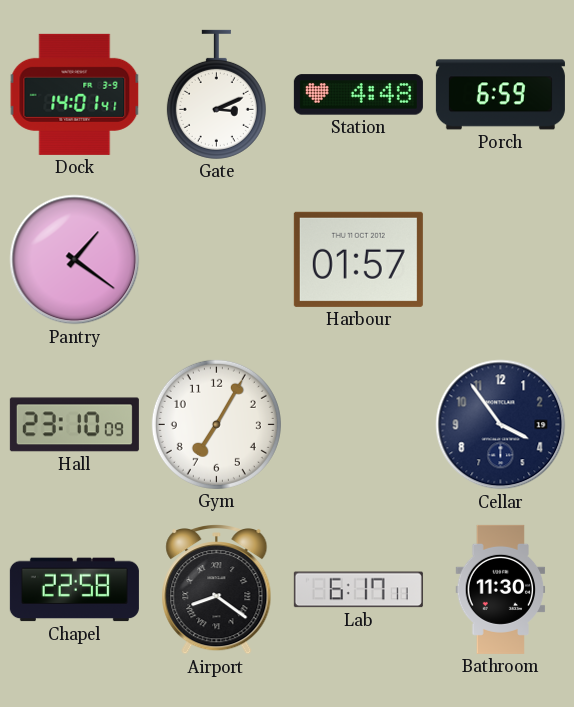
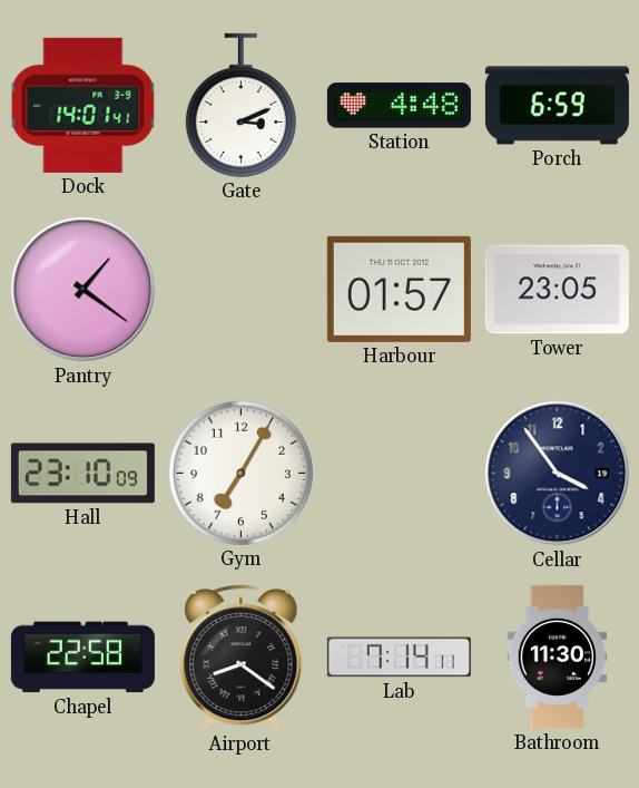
Tower: none -> 23:05 (557, 290)
Lab: 6:17 -> 7:14 (399, 658)
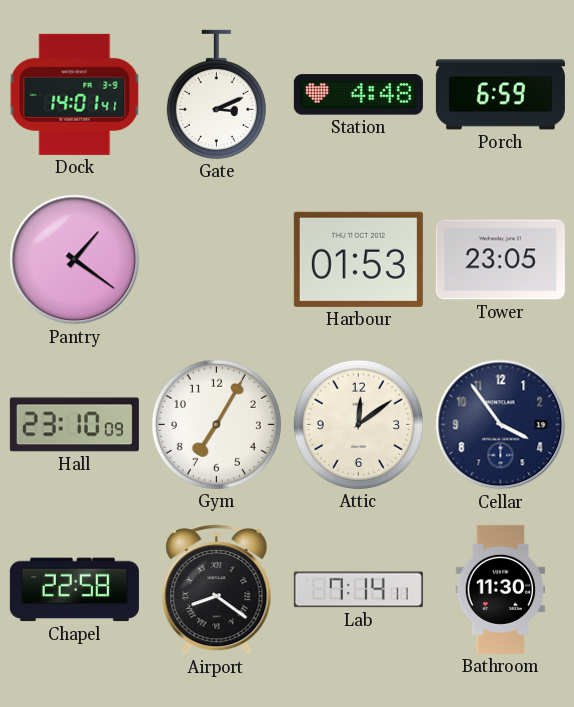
Harbour: 01:57 -> 01:53 (358, 259)
Attic: none -> 12:09 (358, 424)
